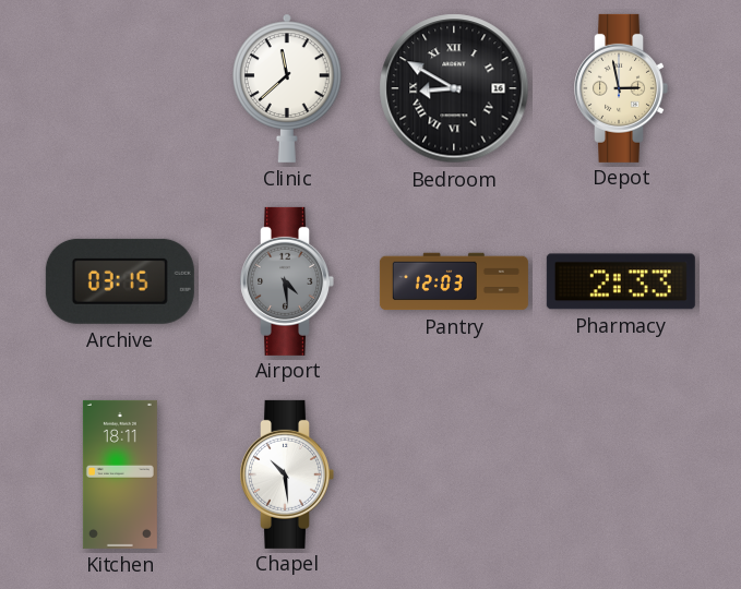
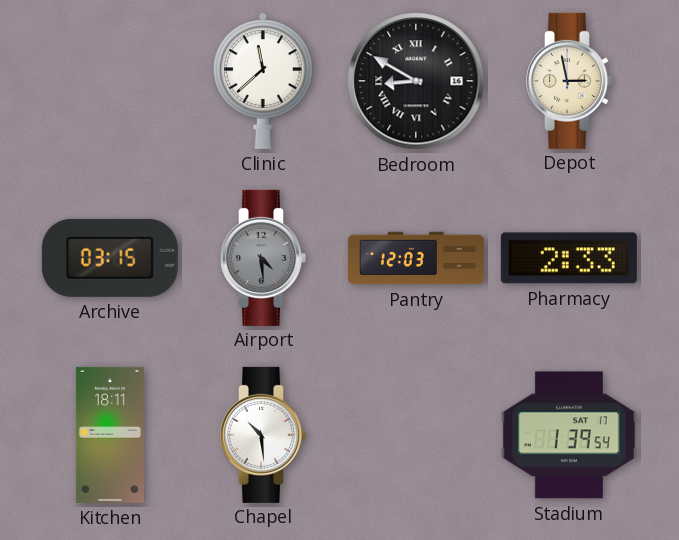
Stadium: none -> 1:39 (569, 435)
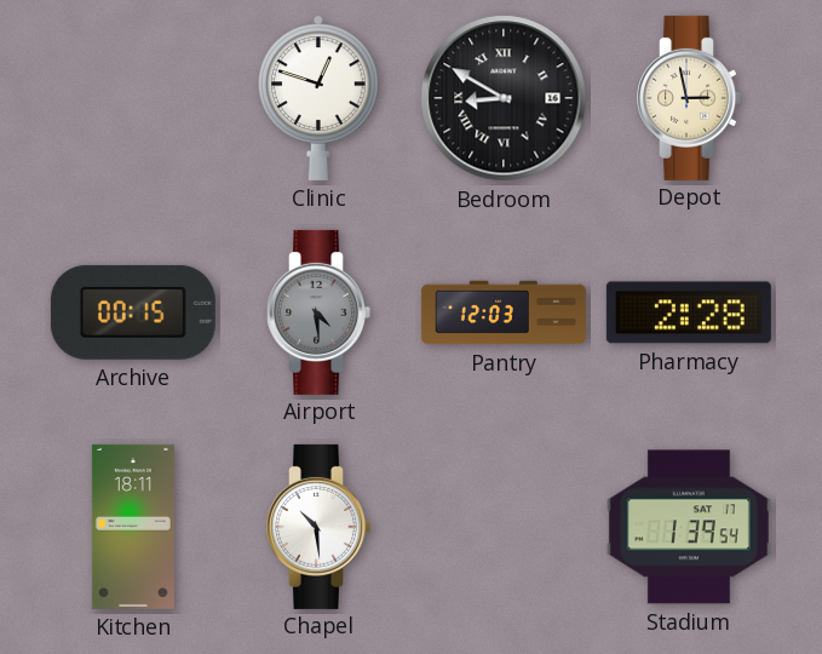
Clinic: 11:38 -> 12:48 (318, 98)
Archive: 03:15 -> 00:15 (133, 312)
Pharmacy: 2:33 -> 2:28 (689, 312)
